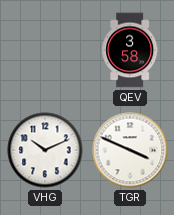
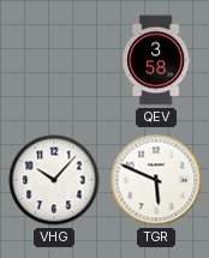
VHG: 10:11 -> 10:07 (54, 180)
TGR: 3:49 -> 5:49 (156, 180)
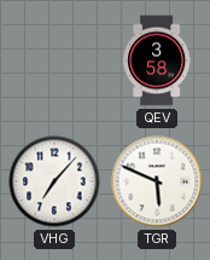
VHG: 10:07 -> 7:07 (54, 181)
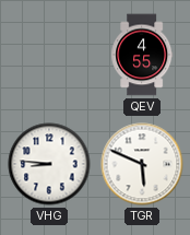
QEV: 3:58 -> 4:55 (142, 55)
VHG: 7:07 -> 8:46 (49, 164)
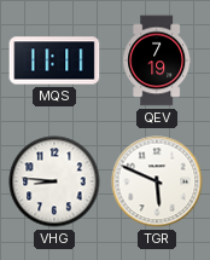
MQS: none -> 11:11 (54, 60)
QEV: 4:55 -> 7:19 (157, 60)
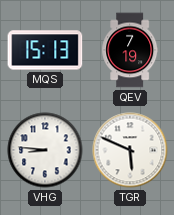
MQS: 11:11 -> 15:13 (45, 50)
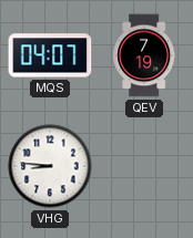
MQS: 15:13 -> 04:07 (50, 55)
TGR: 5:49 -> none (130, 150)
